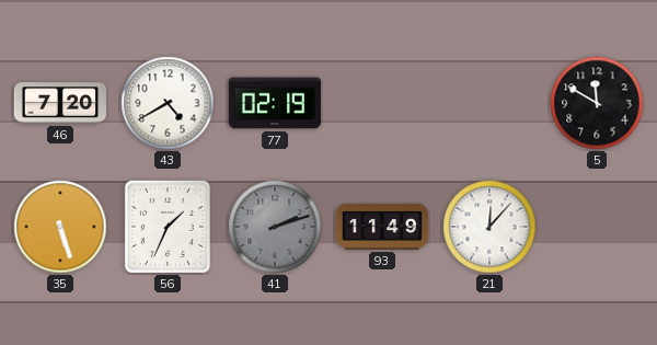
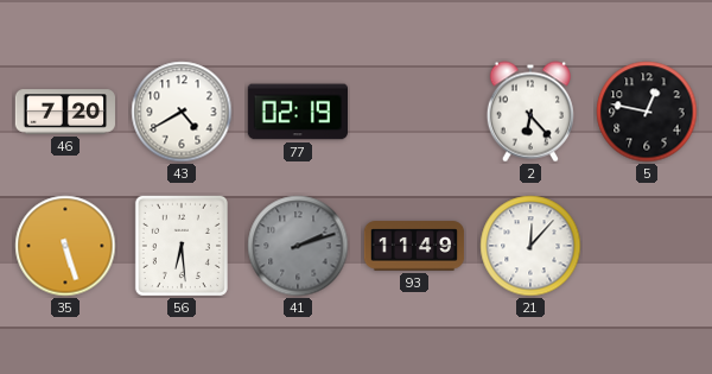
2: none -> 6:23 (530, 112)
5: 11:50 -> 12:47 (647, 112)
56: 1:34 -> 6:29 (182, 246)
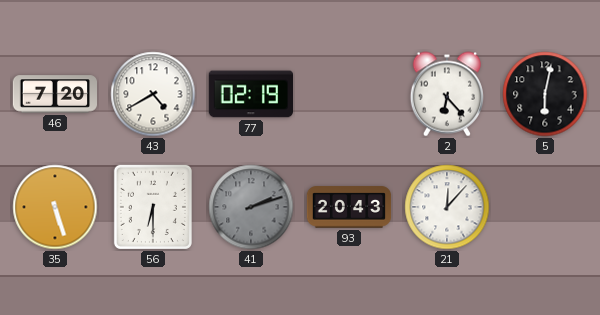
5: 12:47 -> 6:02 (545, 94)
56: 6:29 -> 6:30 (153, 207)
93: 11:49 -> 20:43 (349, 207)
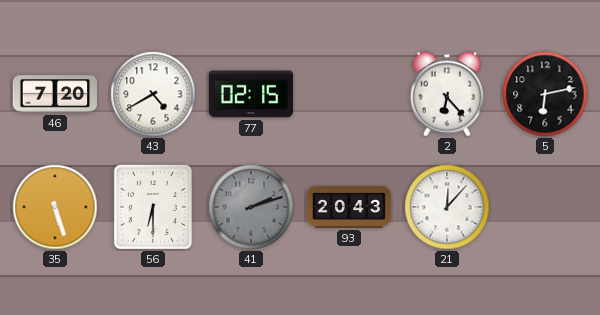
77: 02:19 -> 02:15 (250, 94)
5: 6:02 -> 6:13 (545, 94)
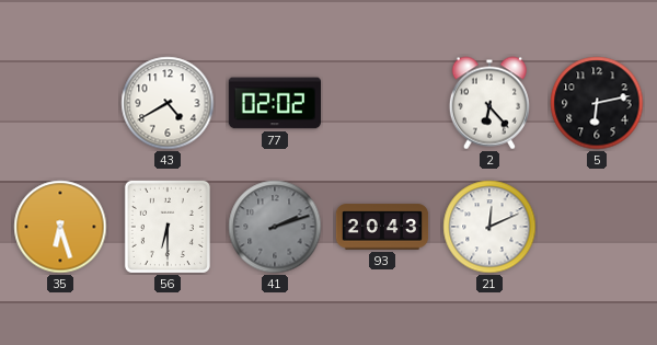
46: 7:20 -> none (55, 94)
77: 02:15 -> 02:02 (274, 103)
35: 5:27 -> 6:27 (60, 227)
21: 12:07 -> 12:11 (489, 227)
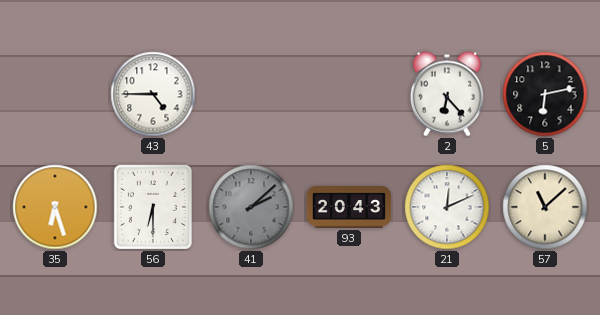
43: 4:40 -> 4:45 (153, 94)
77: 02:02 -> none (274, 103)
41: 2:12 -> 2:08 (251, 207)
57: none -> 11:08 (545, 207)
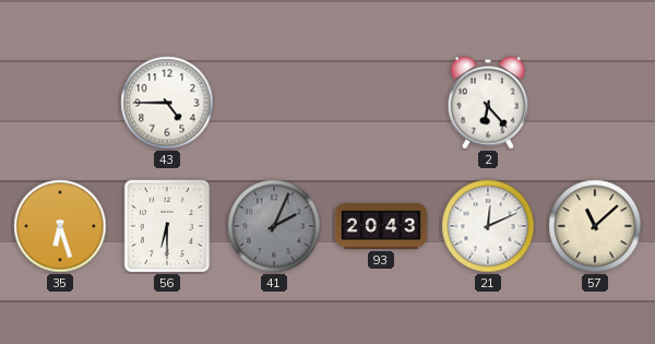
5: 6:13 -> none (545, 94)
41: 2:08 -> 2:04 (274, 226)
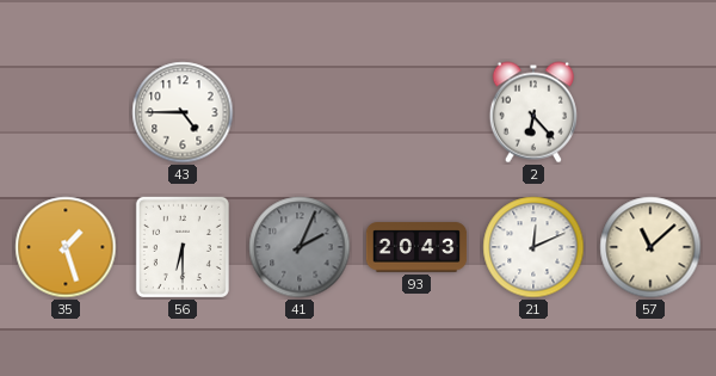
35: 6:27 -> 1:27 (66, 247)
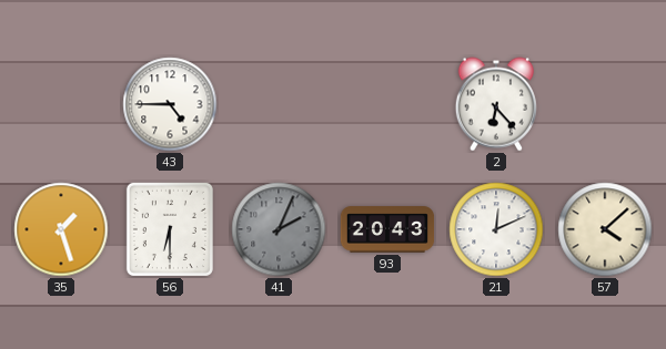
57: 11:08 -> 4:08 (605, 229)
